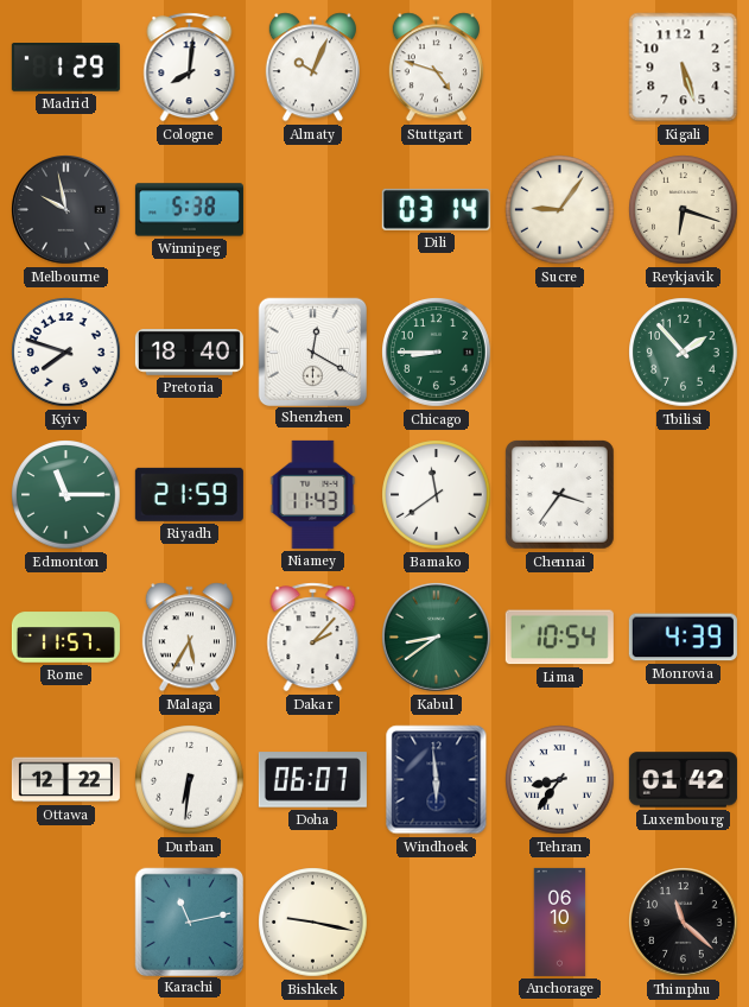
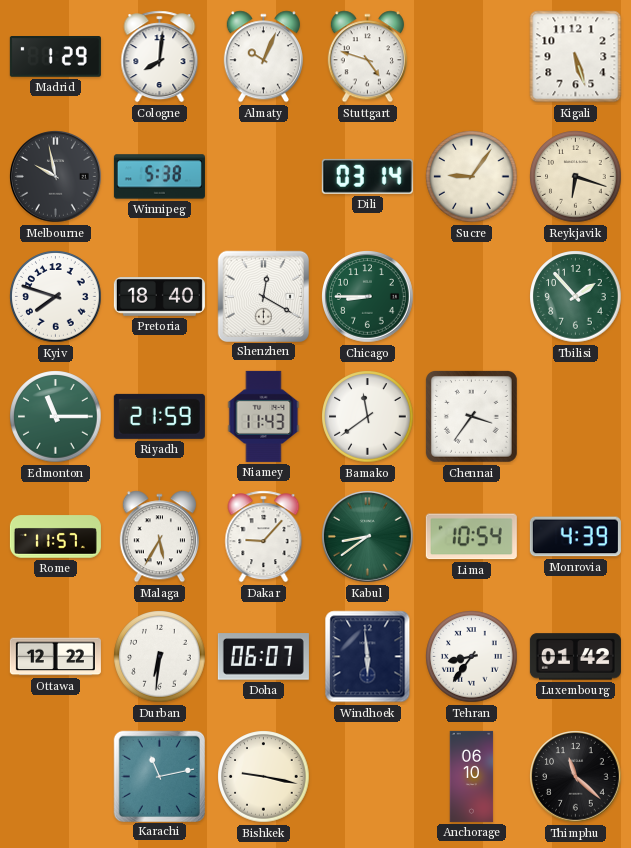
Dakar: 2:07 -> 9:07 (264, 537)
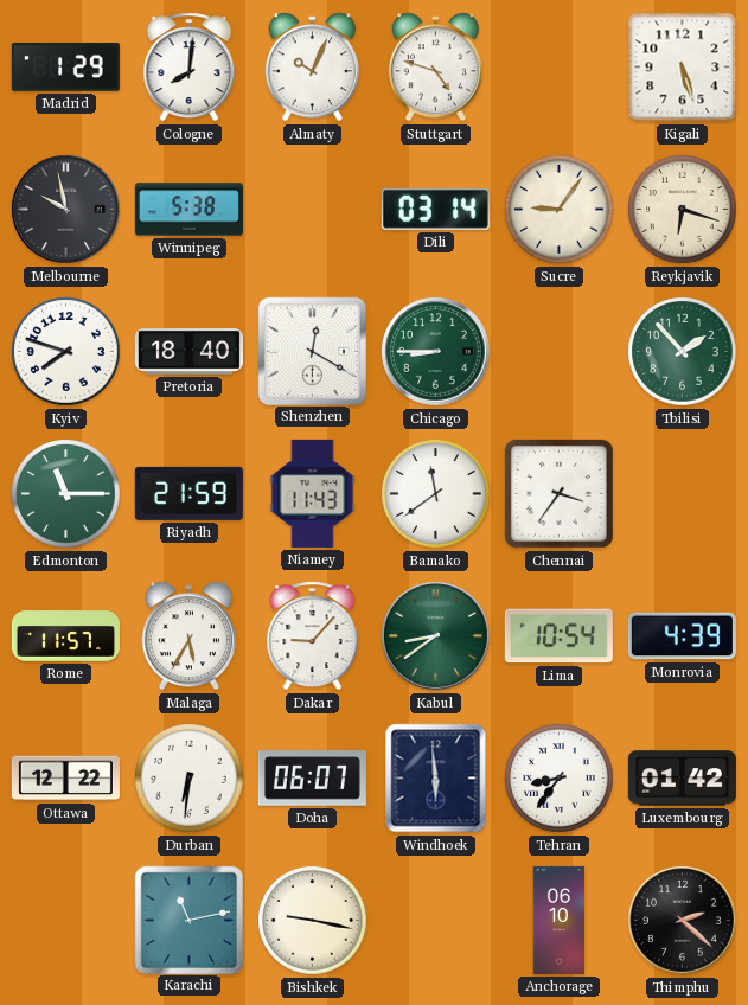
Thimphu: 11:22 -> 2:22 (683, 921)
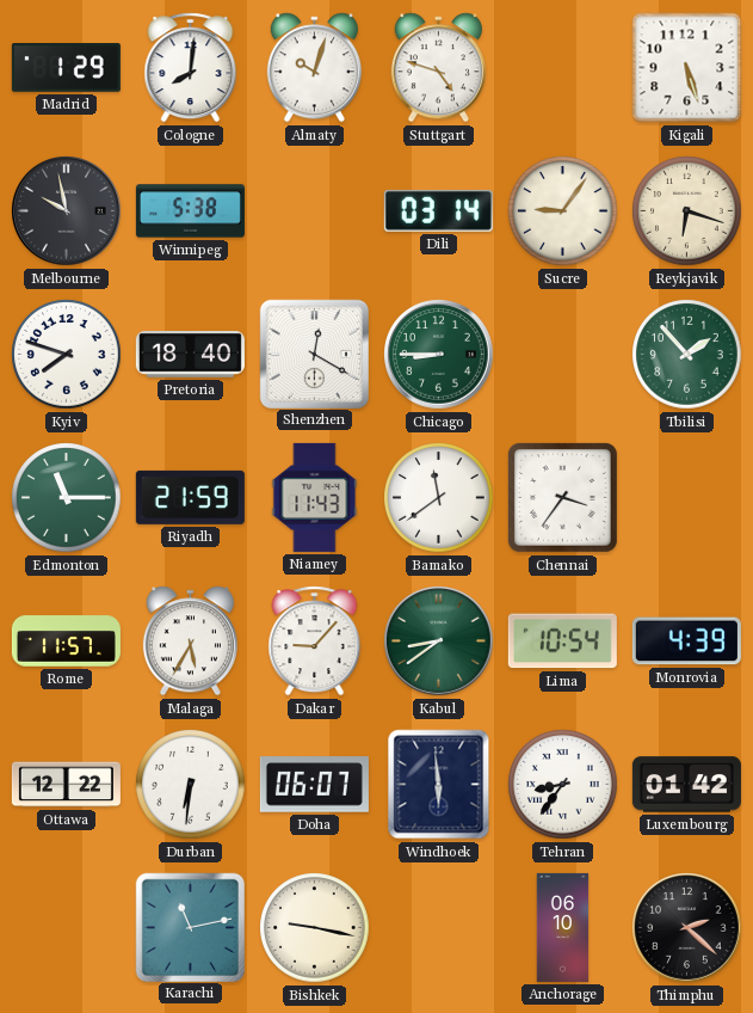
Almaty: 10:04 -> 10:03 (314, 68)
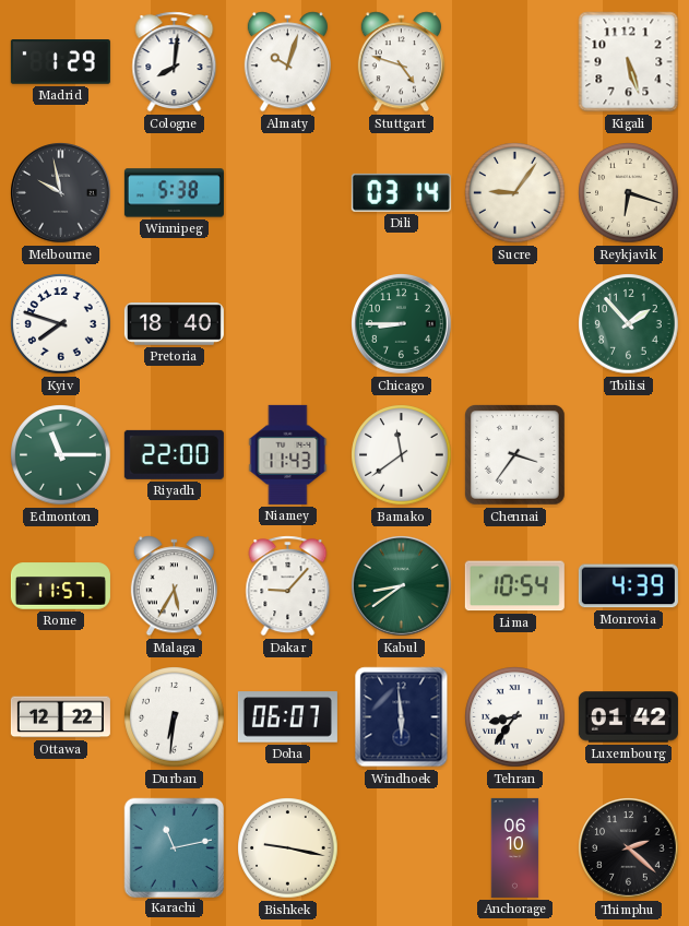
Shenzhen: 12:20 -> none (314, 354)
Riyadh: 21:59 -> 22:00 (174, 454)
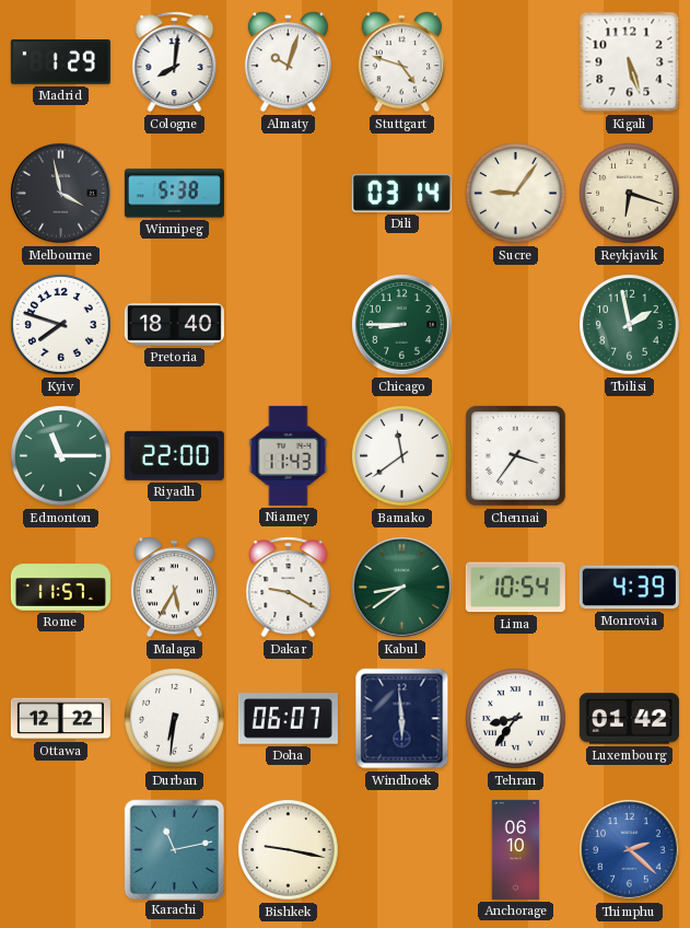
Melbourne: 9:58 -> 3:58 (61, 194)
Tbilisi: 1:53 -> 1:58 (630, 325)
Dakar: 9:07 -> 9:20 (289, 588)
Thimphu dial: black -> blue (630, 850)
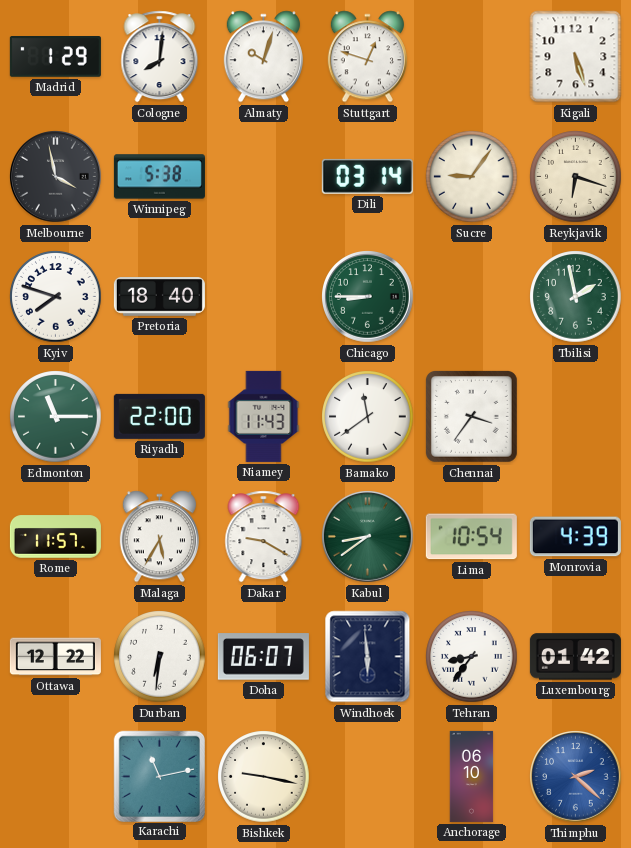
Stuttgart: 4:48 -> 12:48 (367, 57)
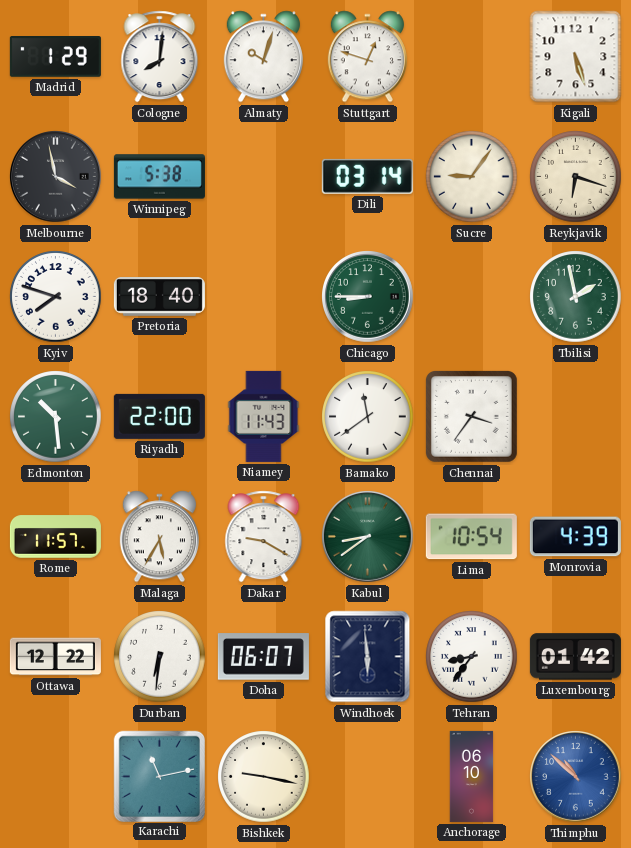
Edmonton: 11:15 -> 10:29 (56, 417)
Thimphu: 2:22 -> 10:52 (576, 777)
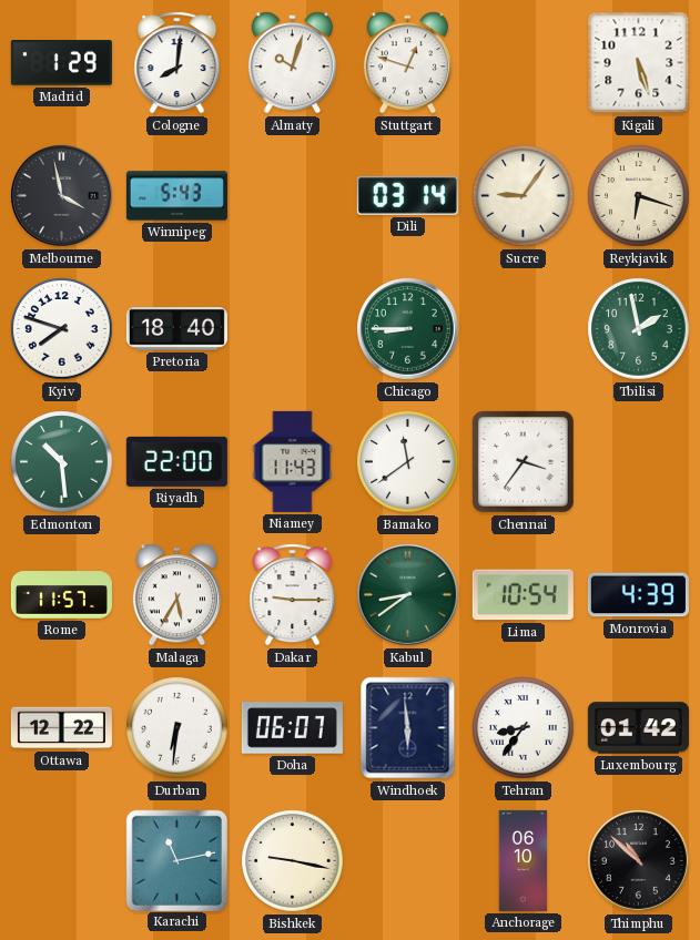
Winnipeg: 5:38 -> 5:43 (176, 196)
Dakar: 9:20 -> 9:15 (293, 595)
Thimphu dial: blue -> black (639, 861)
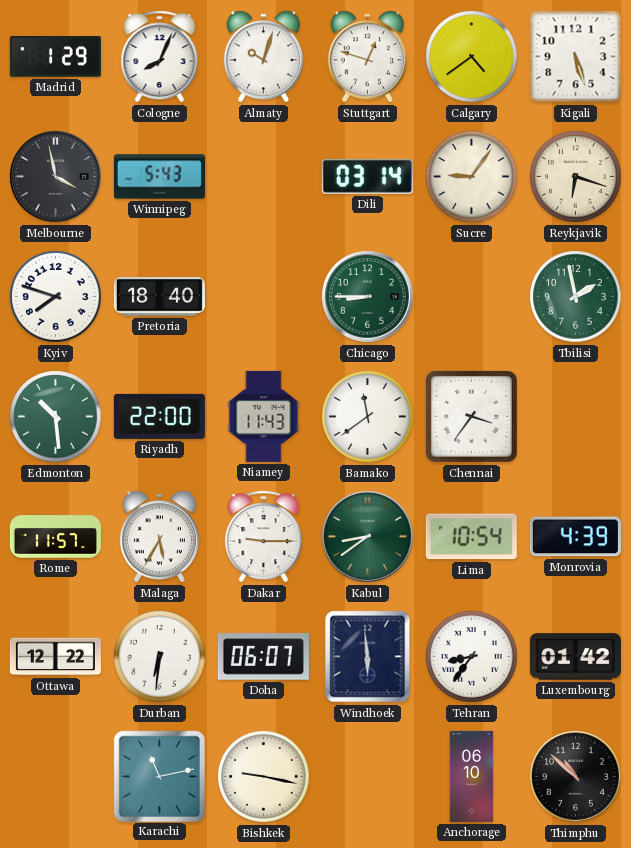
Cologne: 8:01 -> 8:04 (160, 57)
Calgary: none -> 4:39 (472, 57)
